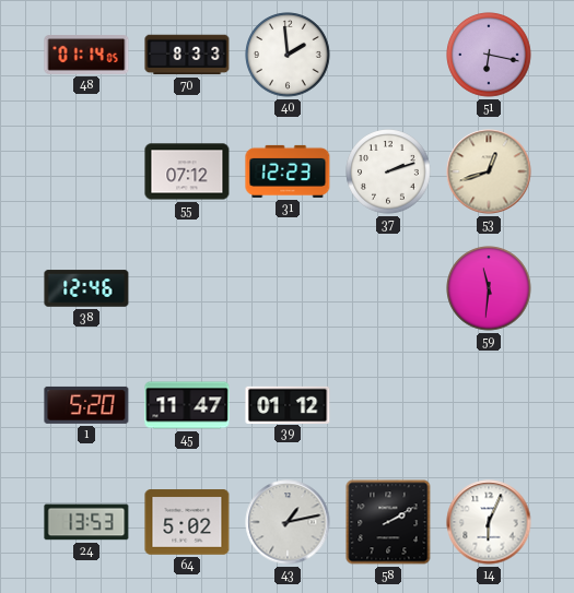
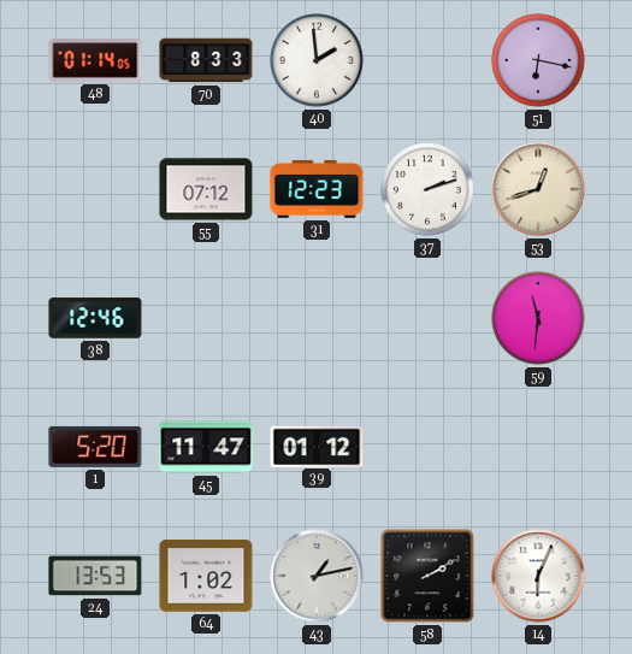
64: 5:02 -> 1:02 (206, 576)
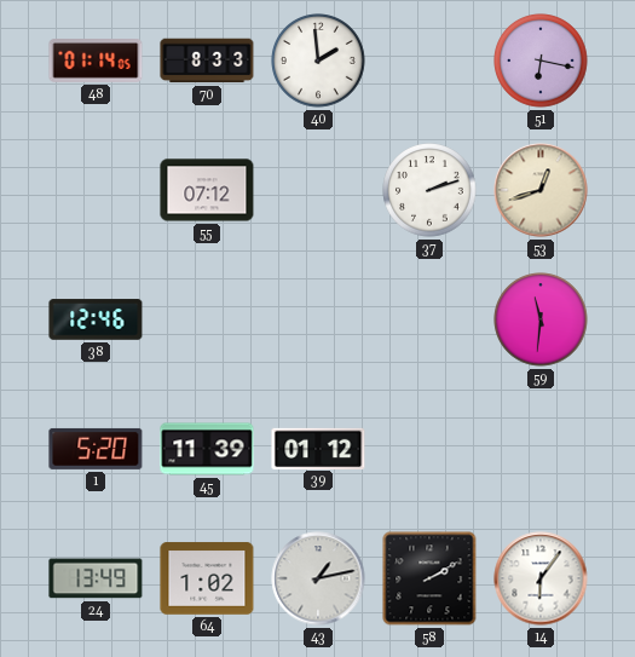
31: 12:23 -> none (317, 189)
45: 11:47 -> 11:39 (207, 449)
24: 13:53 -> 13:49 (96, 578)
14: 6:04 -> 6:06 (541, 578)
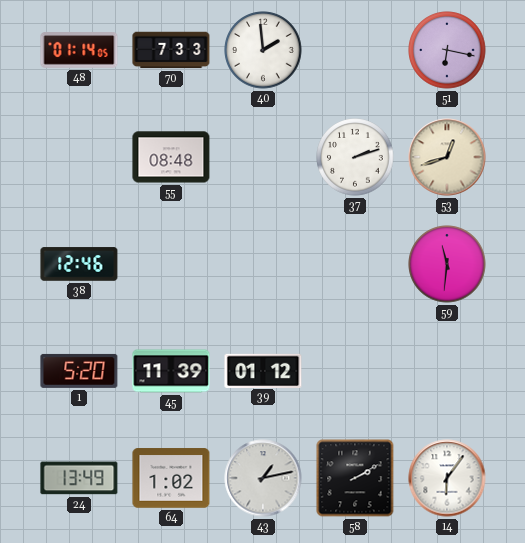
70: 8:33 -> 7:33 (171, 50)
55: 07:12 -> 08:48 (171, 157)
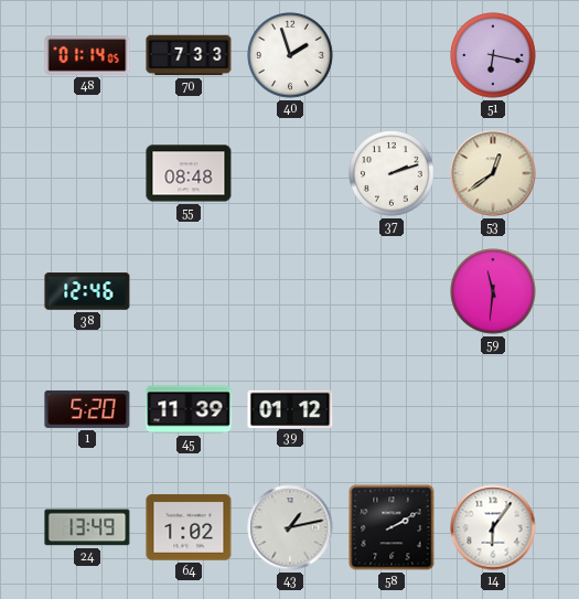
40: 1:59 -> 1:57 (290, 55)
53: 12:42 -> 12:39 (493, 173)
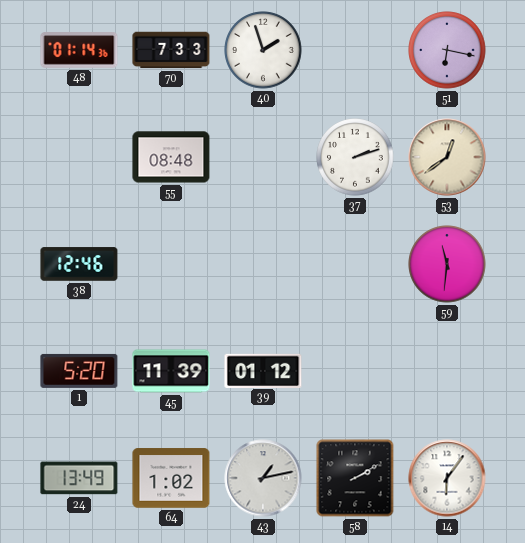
48: 01:14:05 -> 01:14:36 (79, 50)
